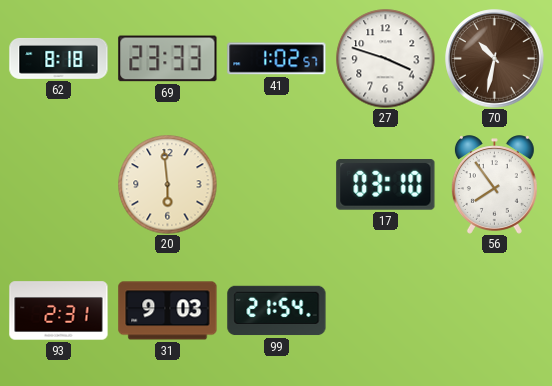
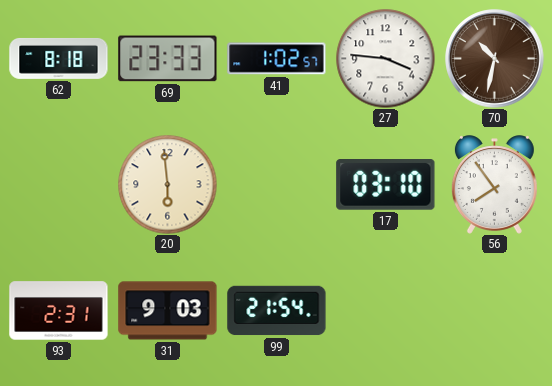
27: 3:48 -> 3:46 (386, 59)
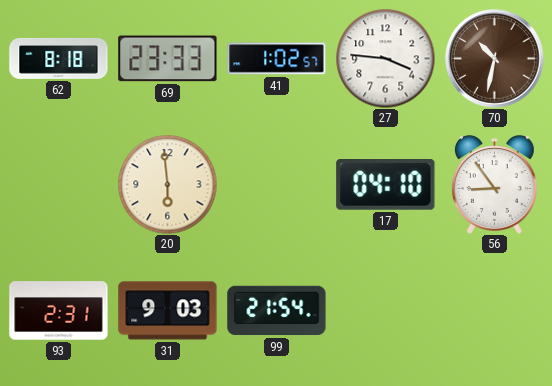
17: 03:10 -> 04:10 (386, 185)
56: 7:54 -> 8:54 (494, 185)
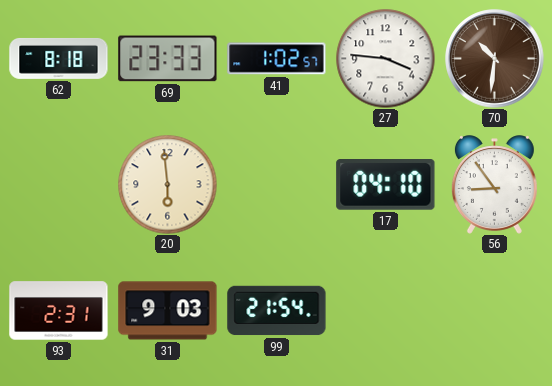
70: 10:32 -> 10:31 (495, 59)
